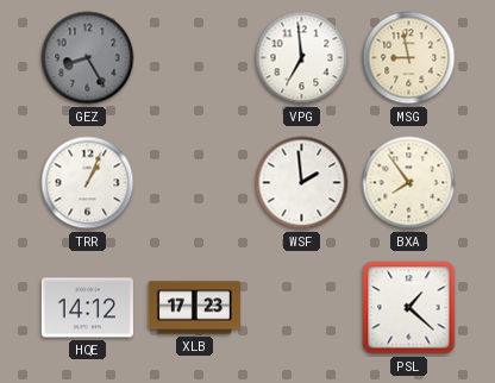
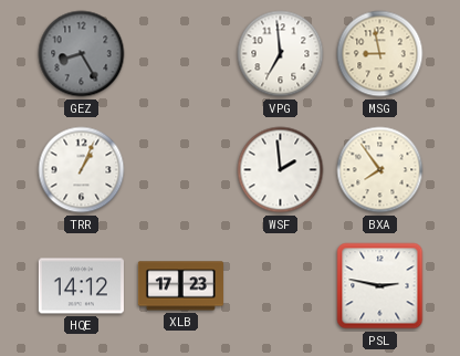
PSL: 1:22 -> 2:47 (380, 286)
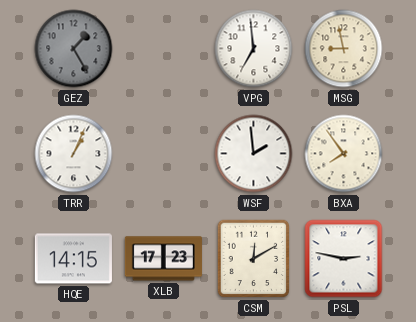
GEZ: 8:25 -> 1:25 (74, 49)
HQE: 14:12 -> 14:15 (73, 259)
CSM: none -> 12:10 (254, 259)
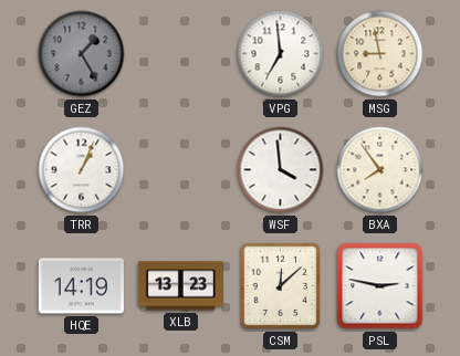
WSF: 1:59 -> 3:59 (281, 170)
HQE: 14:15 -> 14:19 (81, 286)
XLB: 17:23 -> 13:23 (180, 286)
CSM: 12:10 -> 12:08 (281, 286)
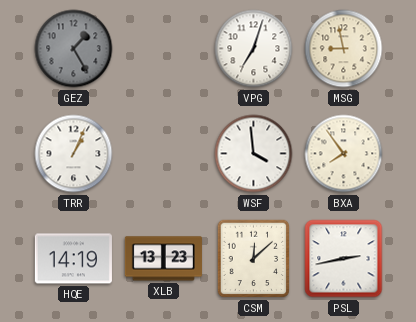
VPG: 6:59 -> 7:03 (254, 49)
PSL: 2:47 -> 2:43 (344, 259)
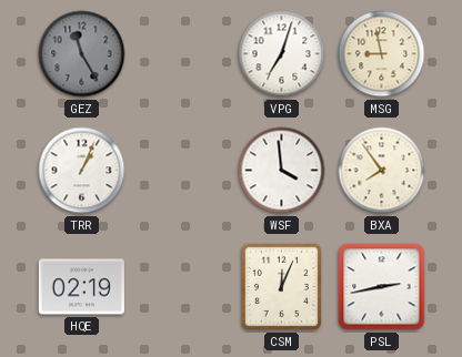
GEZ: 1:25 -> 11:25 (82, 54)
HQE: 14:19 -> 02:19 (81, 287)
XLB: 13:23 -> none (163, 259)
CSM: 12:08 -> 12:04 (282, 287)
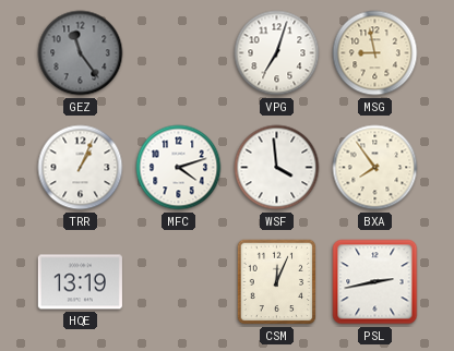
GEZ: 11:25 -> 11:24 (81, 53)
MFC: none -> 4:12 (179, 168)
HQE: 02:19 -> 13:19 (80, 282)
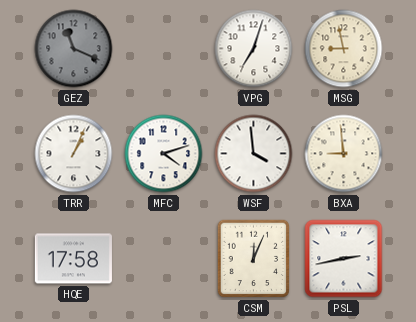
GEZ: 11:24 -> 11:19 (74, 49)
BXA: 7:54 -> 8:59 (344, 154)
HQE: 13:19 -> 17:58 (73, 259)
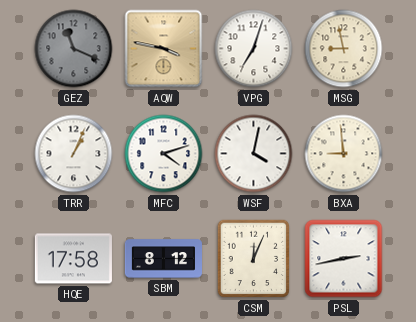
AQW: none -> 3:47 (164, 49)
WSF: 3:59 -> 4:02 (254, 154)
SBM: none -> 8:12 (163, 259)
